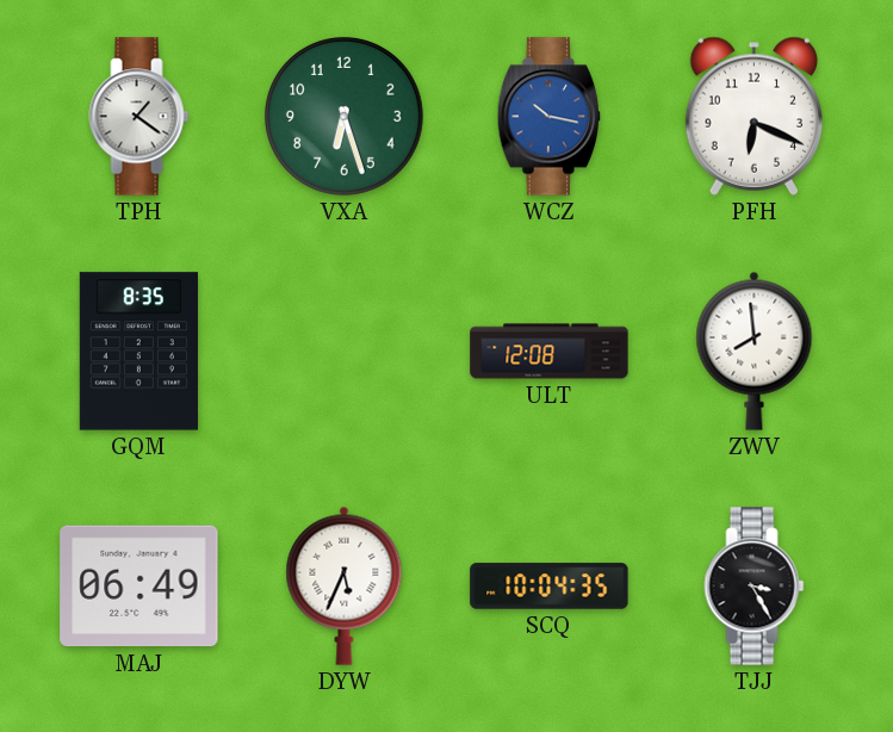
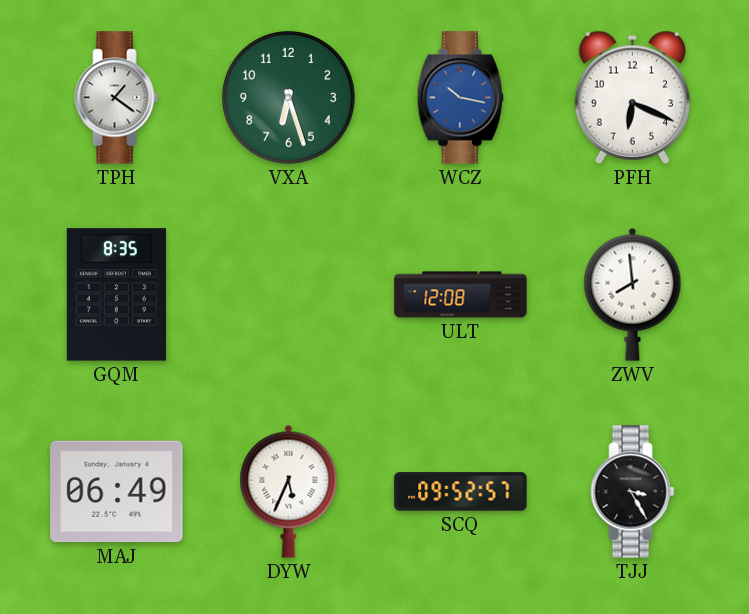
SCQ: 10:04 -> 09:52 (461, 492)
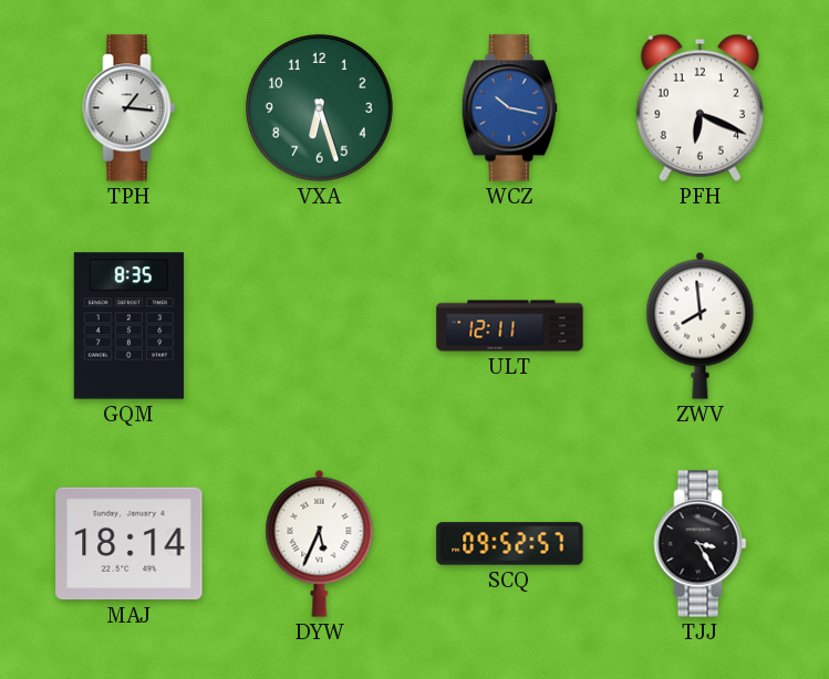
TPH: 1:21 -> 1:16 (129, 108)
ULT: 12:08 -> 12:11 (510, 326)
MAJ: 06:49 -> 18:14 (129, 544)
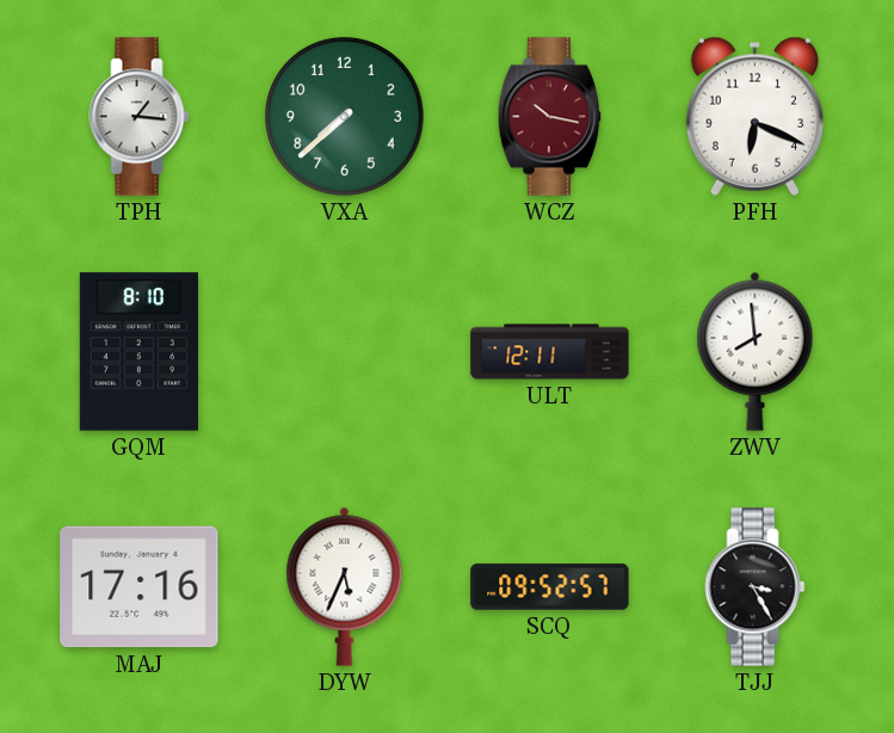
VXA: 6:27 -> 7:38 (345, 117)
WCZ dial: blue -> burgundy (549, 117)
GQM: 8:35 -> 8:10 (138, 352)
MAJ: 18:14 -> 17:16 (140, 587)
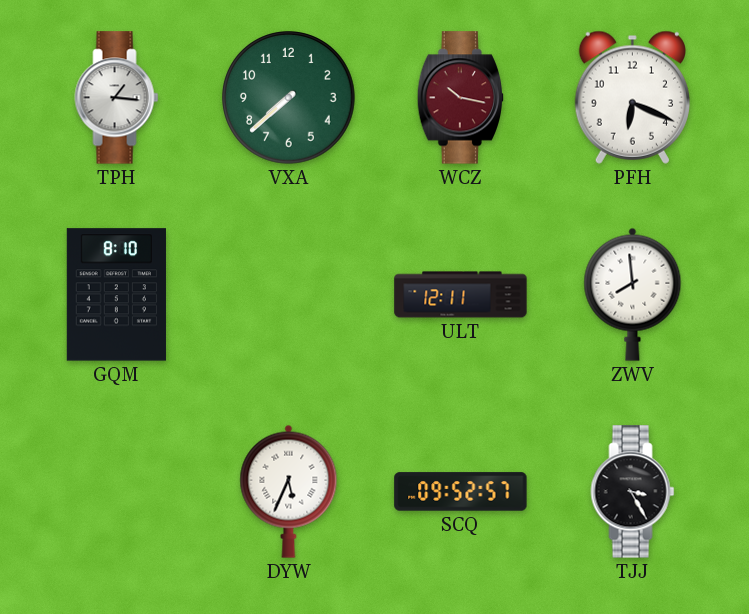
MAJ: 17:16 -> none (140, 587)
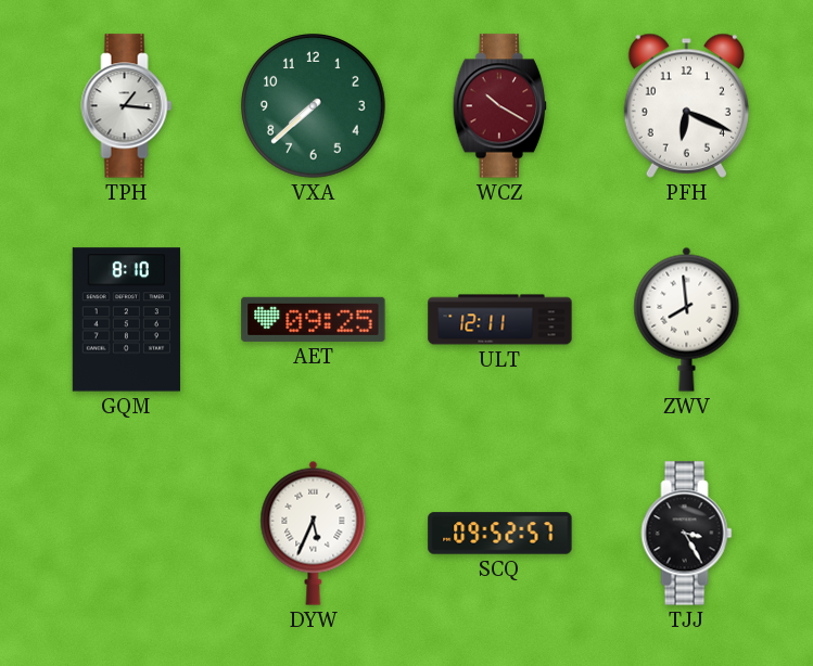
WCZ: 10:17 -> 10:20 (499, 106)
AET: none -> 09:25 (314, 319)
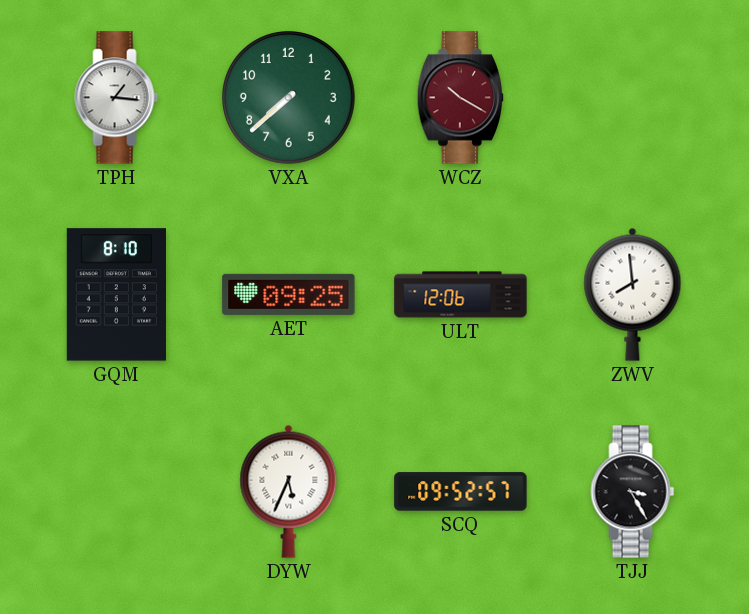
PFH: 6:19 -> none (686, 105)
ULT: 12:11 -> 12:06 (461, 295)
